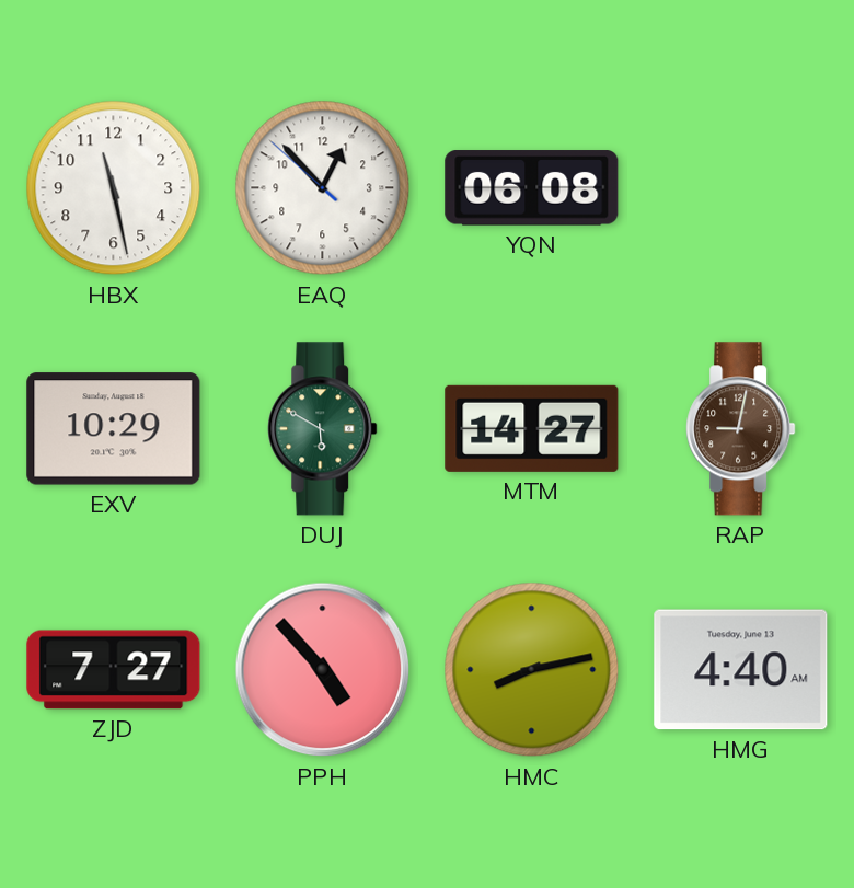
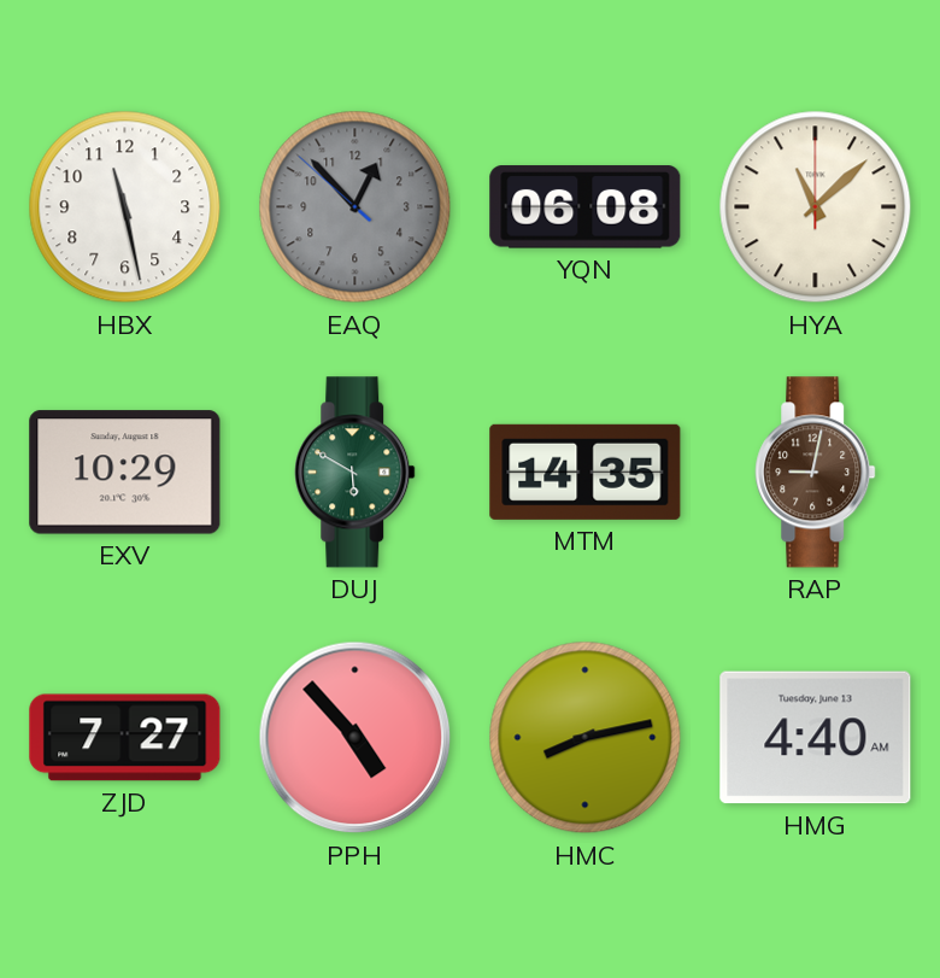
EAQ dial: white -> grey (356, 207)
HYA: none -> 11:08 (816, 207)
MTM: 14:27 -> 14:35 (586, 472)
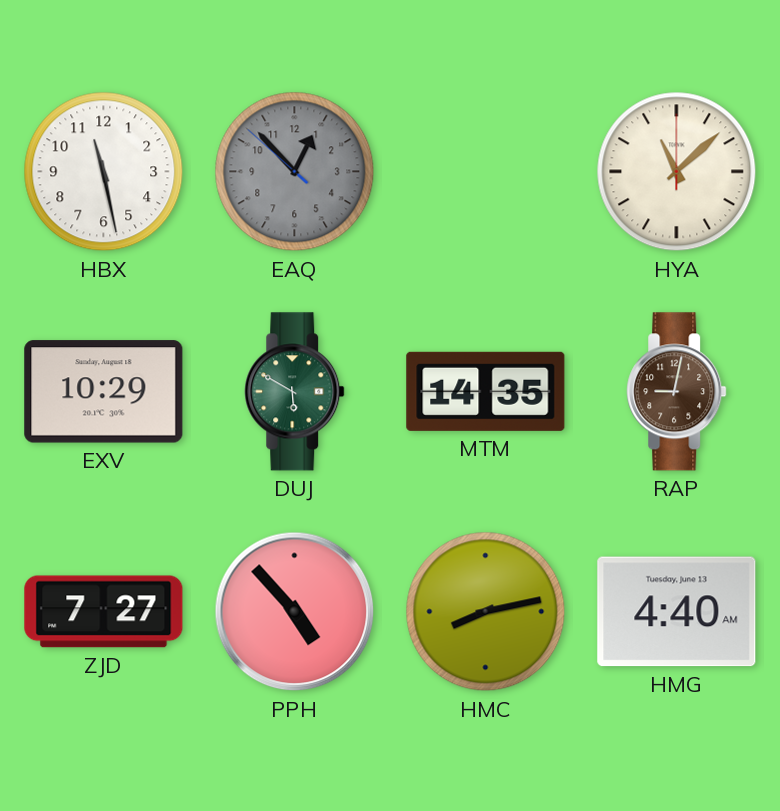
YQN: 06:08 -> none (586, 207)
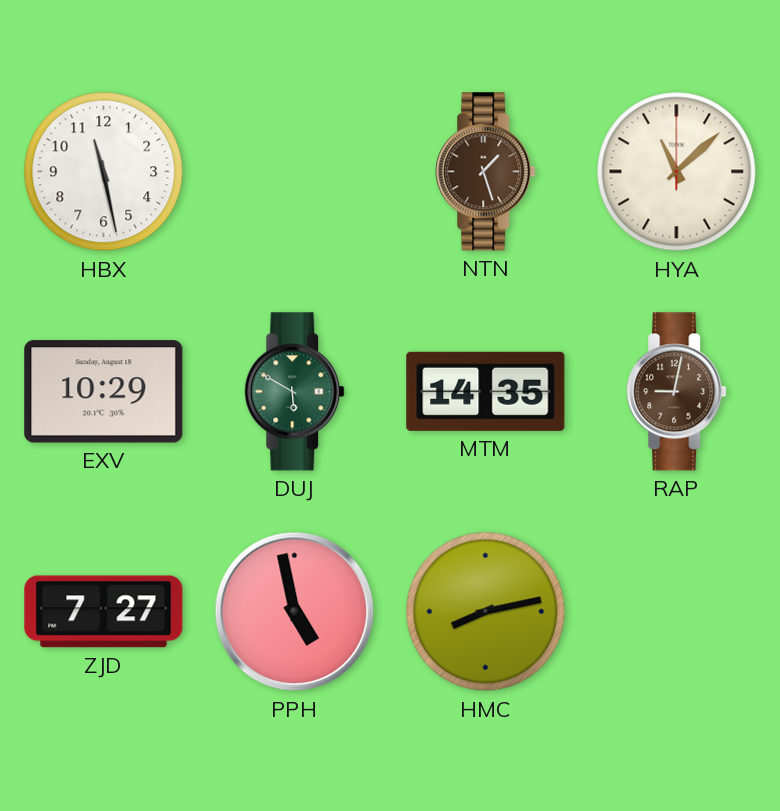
EAQ: 12:52 -> none (295, 172)
NTN: none -> 1:27 (486, 172)
PPH: 4:53 -> 4:58 (295, 612)
HMG: 4:40 -> none (677, 612)
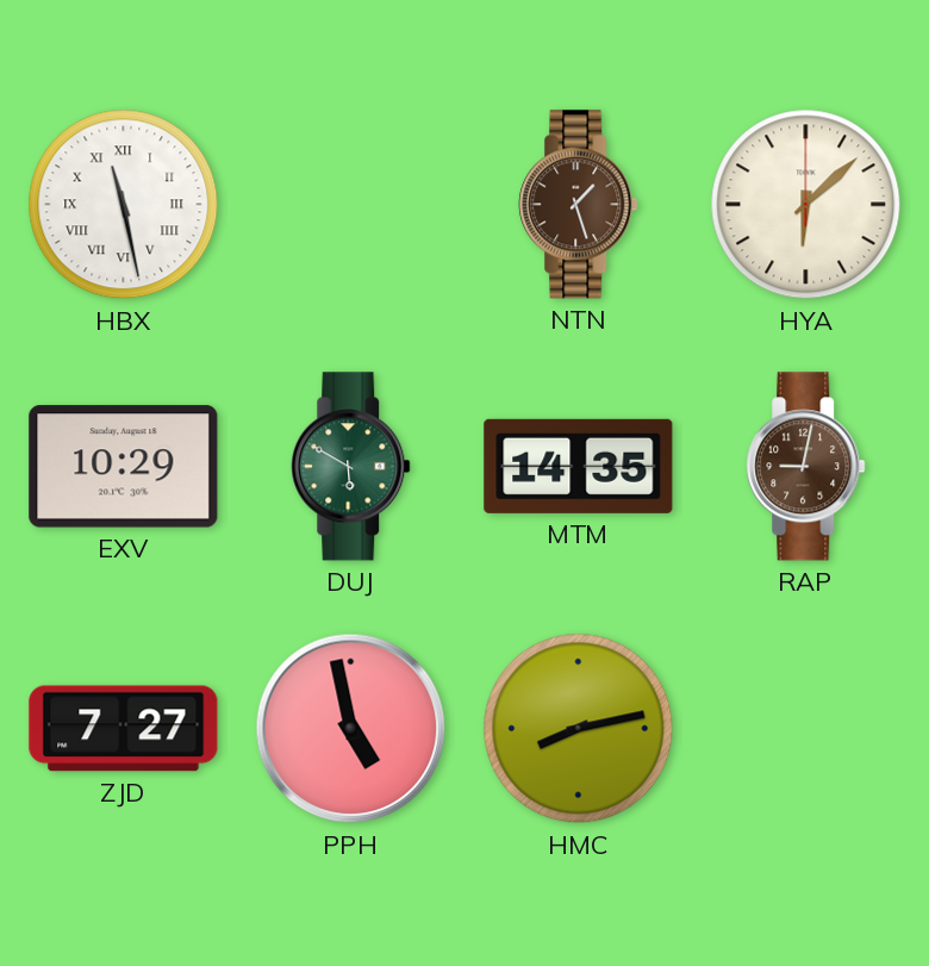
HBX numerals: Arabic -> Roman (124, 205)
HYA: 11:08 -> 6:08 (806, 205)
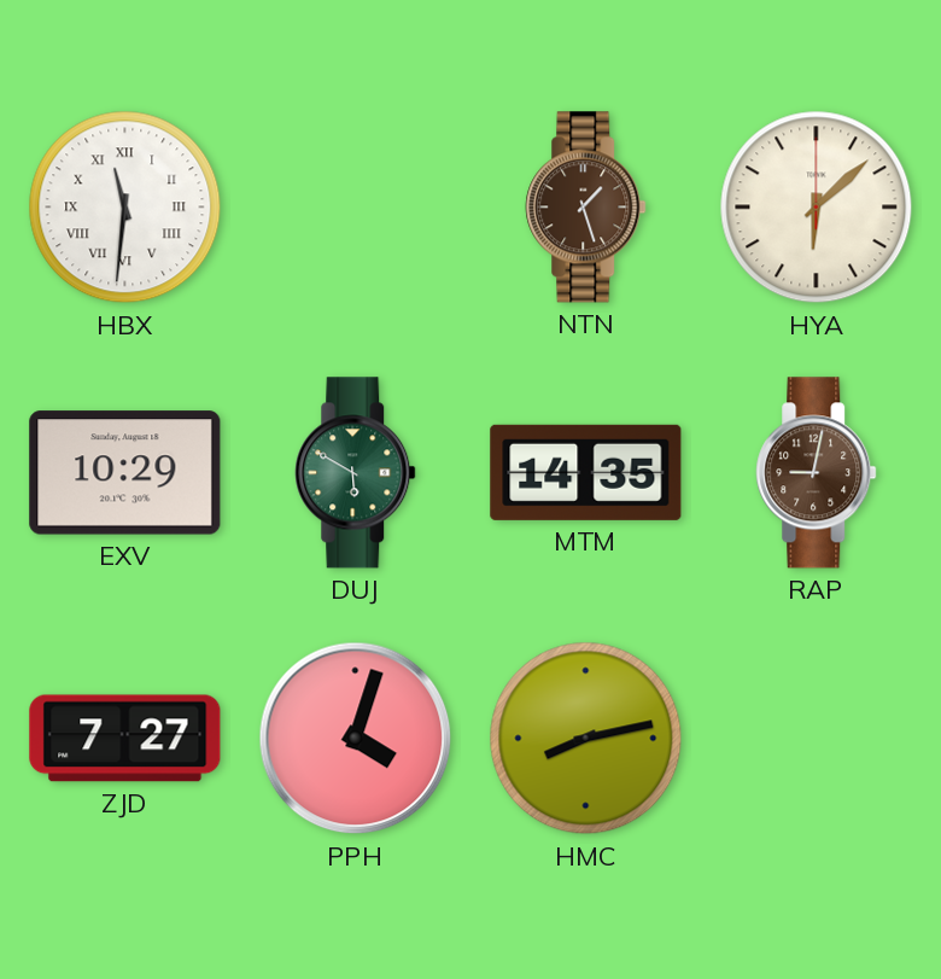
HBX: 11:28 -> 11:31 (125, 208)
PPH: 4:58 -> 4:03 (356, 739)
